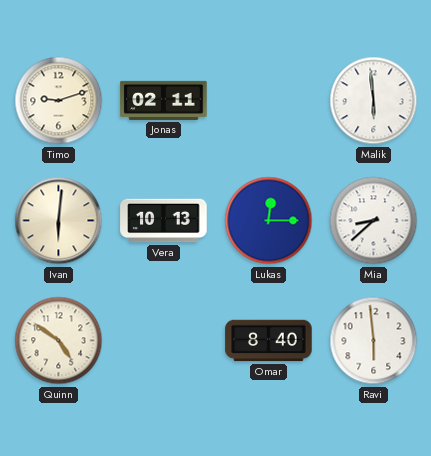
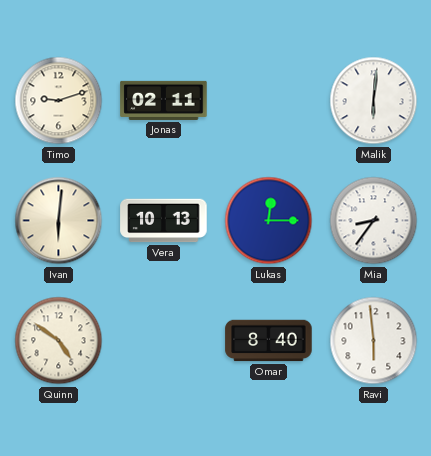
Malik: 5:59 -> 6:01 (374, 101)
Mia: 8:38 -> 8:36 (374, 221)
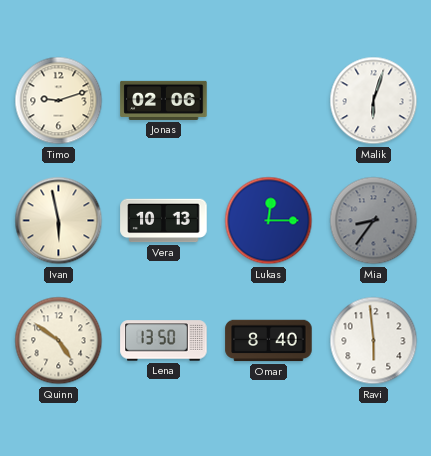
Jonas: 02:11 -> 02:06 (164, 100)
Malik: 6:01 -> 6:03 (374, 101)
Ivan: 6:01 -> 5:58 (59, 221)
Mia dial: white -> grey (374, 221)
Lena: none -> 13:50 (164, 341)
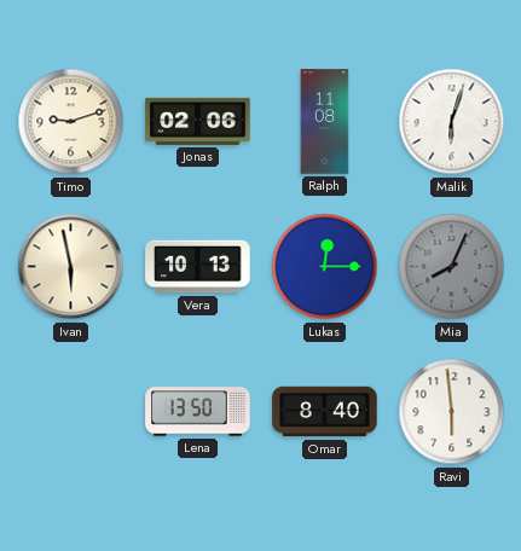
Ralph: none -> 11:08 (325, 122)
Mia: 8:36 -> 8:04 (452, 267)
Quinn: 4:51 -> none (59, 341)
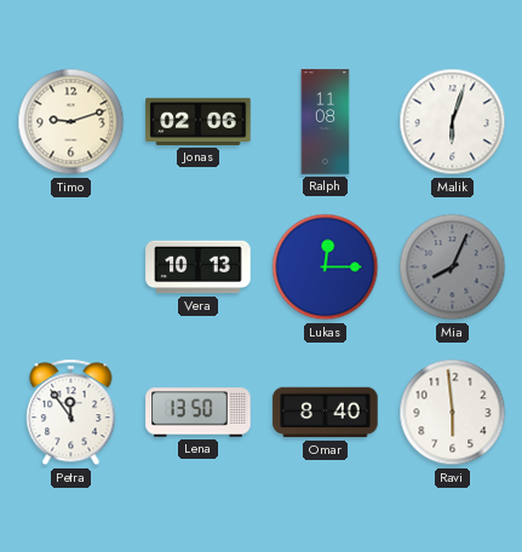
Ivan: 5:58 -> none (71, 267)
Petra: none -> 11:54 (71, 413)
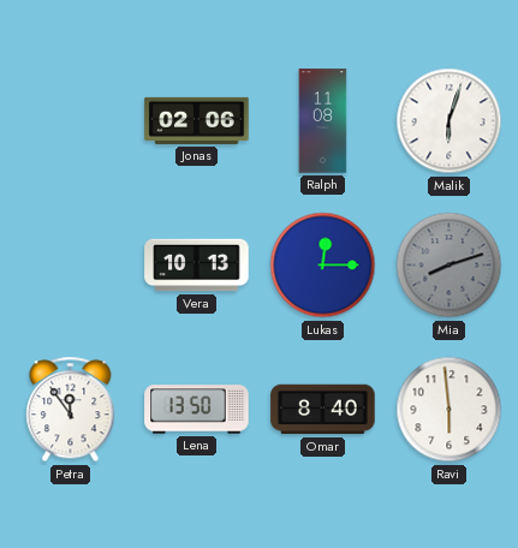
Timo: 9:12 -> none (71, 122)
Mia: 8:04 -> 8:12 (449, 266)
